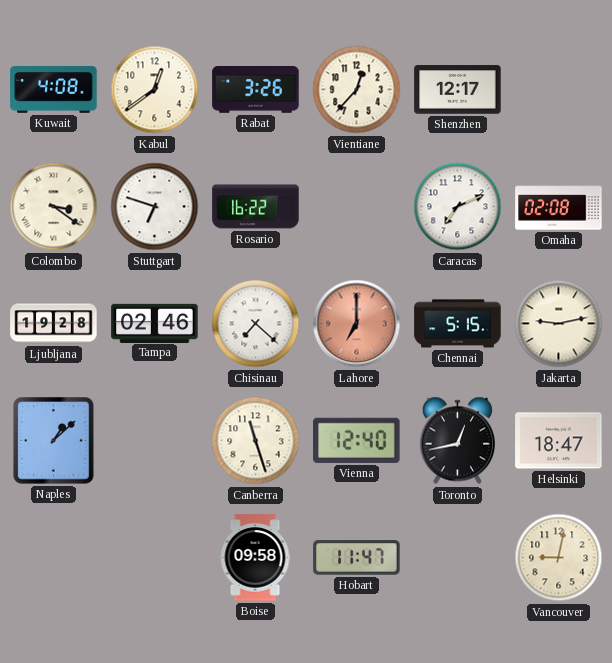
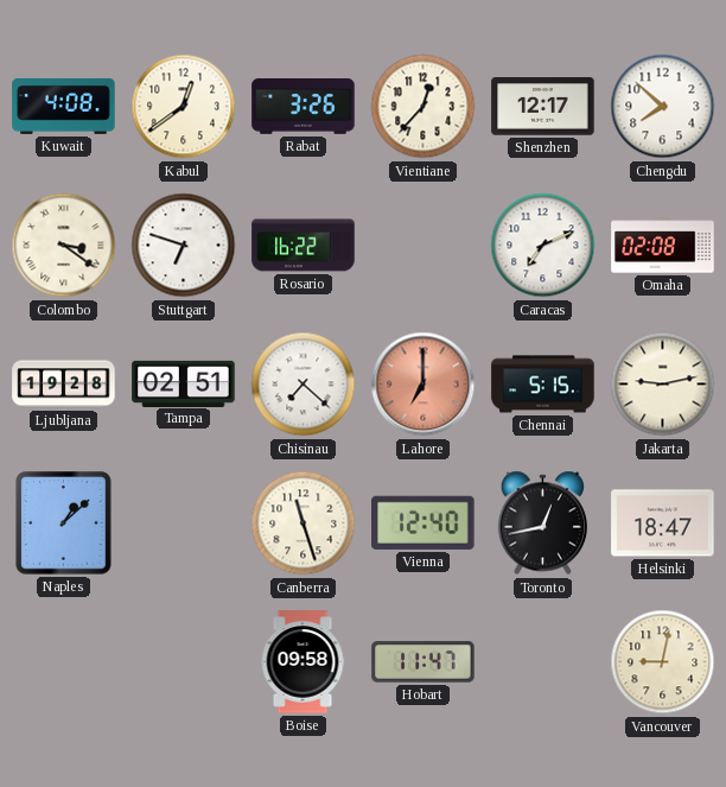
Chengdu: none -> 7:52 (663, 107)
Tampa: 02:46 -> 02:51 (184, 383)
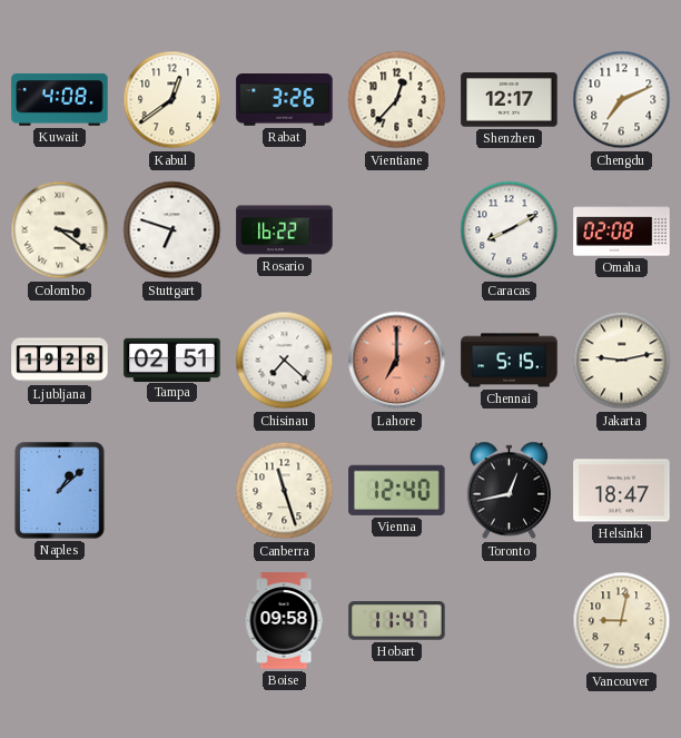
Chengdu: 7:52 -> 7:11 (622, 100)
Caracas: 7:11 -> 8:10 (510, 230)
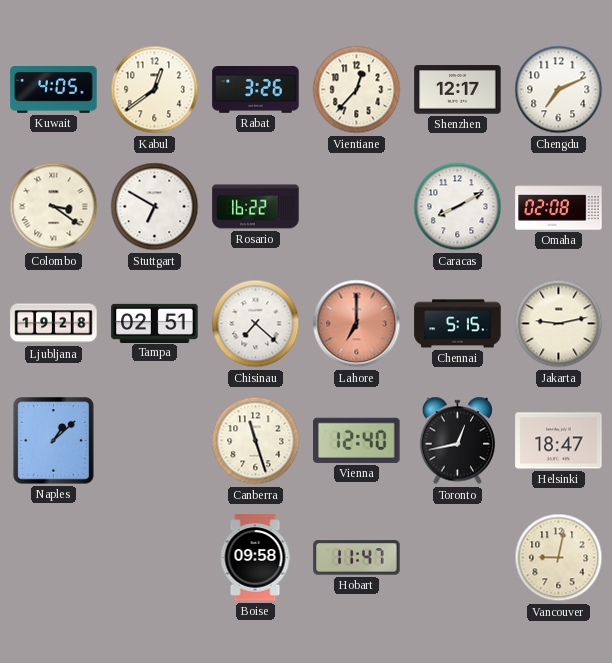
Kuwait: 4:08 -> 4:05 (54, 90)
Stuttgart: 6:48 -> 6:50 (155, 207)
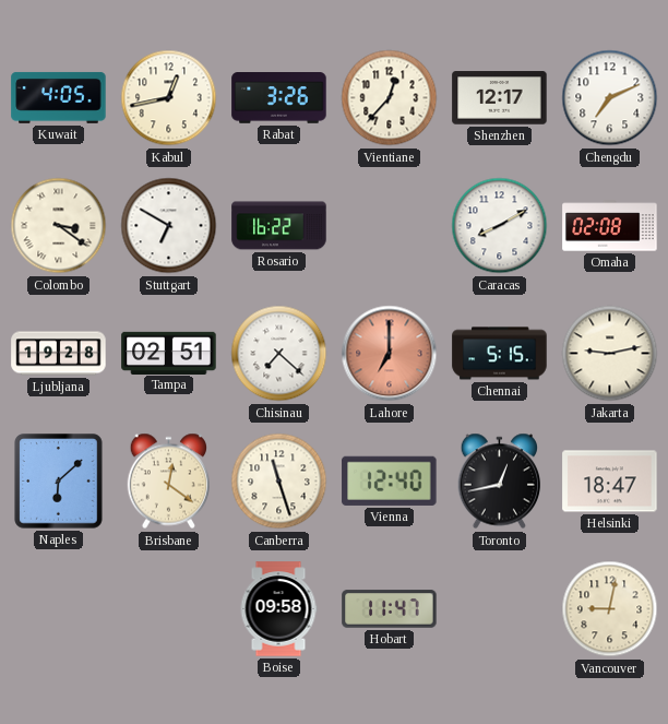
Kabul: 12:39 -> 12:43 (169, 98)
Naples: 1:08 -> 6:08 (59, 482)
Brisbane: none -> 12:21 (169, 482)
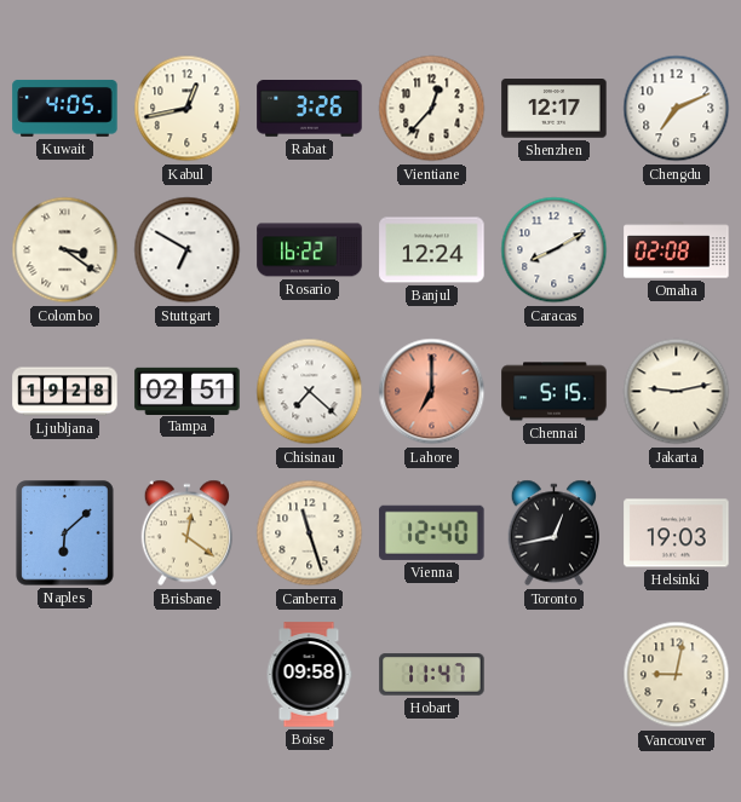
Banjul: none -> 12:24 (432, 250)
Helsinki: 18:47 -> 19:03 (677, 533)
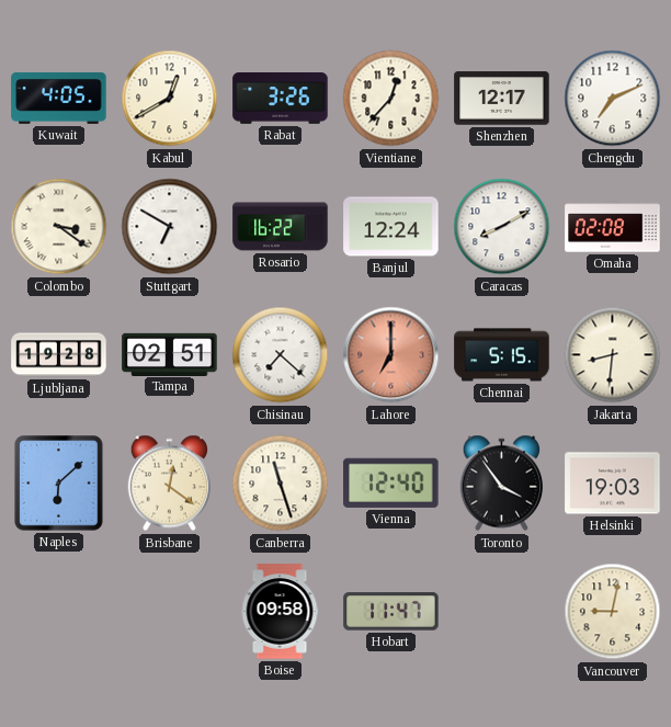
Kabul: 12:43 -> 12:40 (170, 99)
Jakarta: 9:13 -> 8:31 (613, 355)
Toronto: 12:43 -> 3:54 (502, 484)
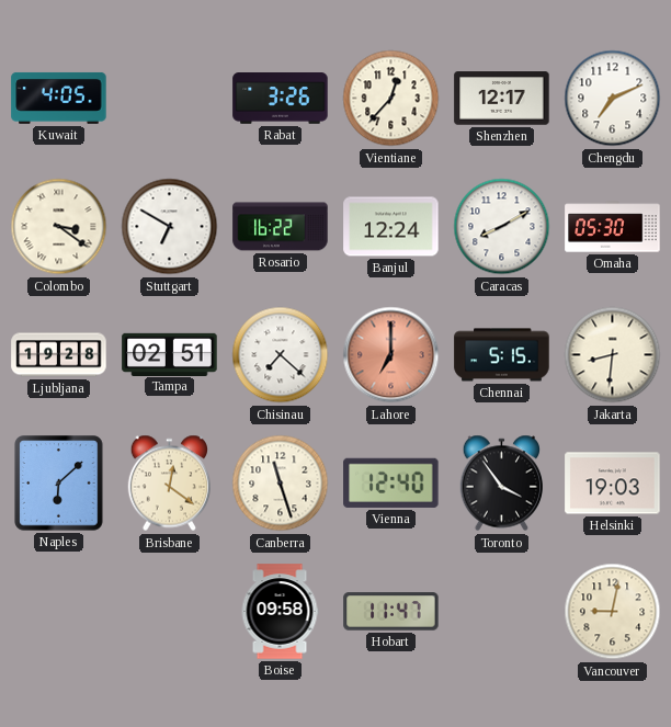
Kabul: 12:40 -> none (170, 99)
Omaha: 02:08 -> 05:30 (613, 227)
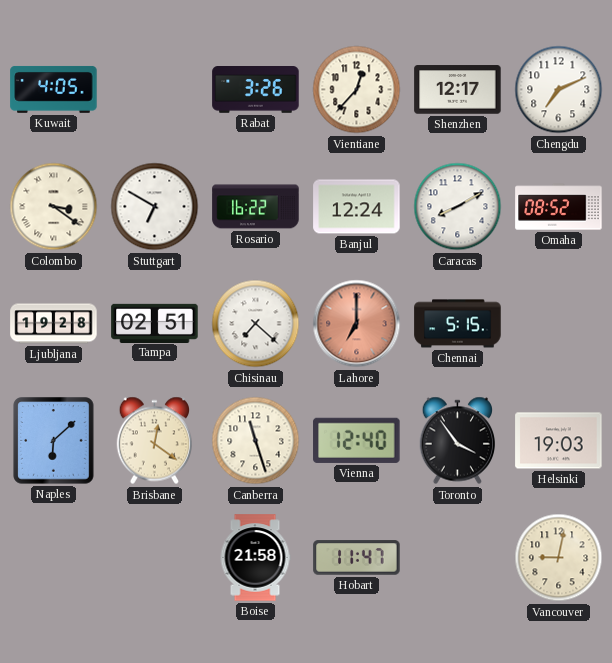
Omaha: 05:30 -> 08:52 (559, 207)
Jakarta: 8:31 -> none (613, 355)
Boise: 09:58 -> 21:58 (255, 558)
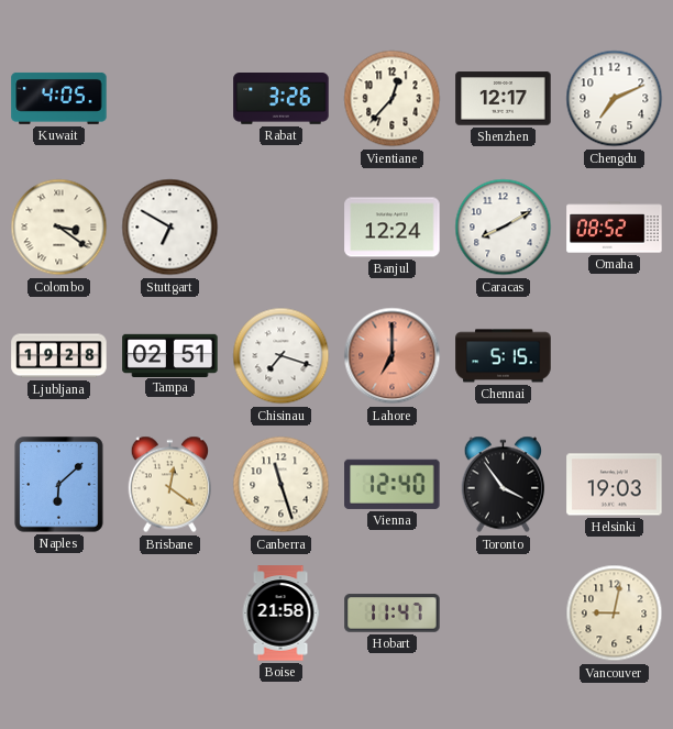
Rosario: 16:22 -> none (256, 207)
Chisinau: 7:22 -> 7:18 (282, 356)
